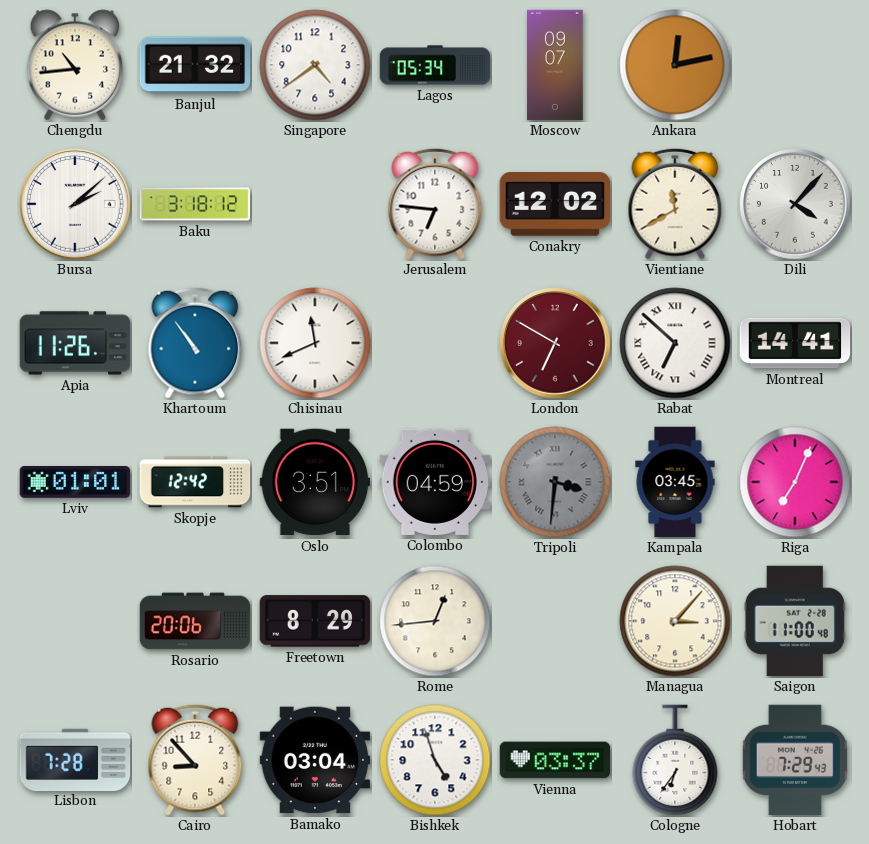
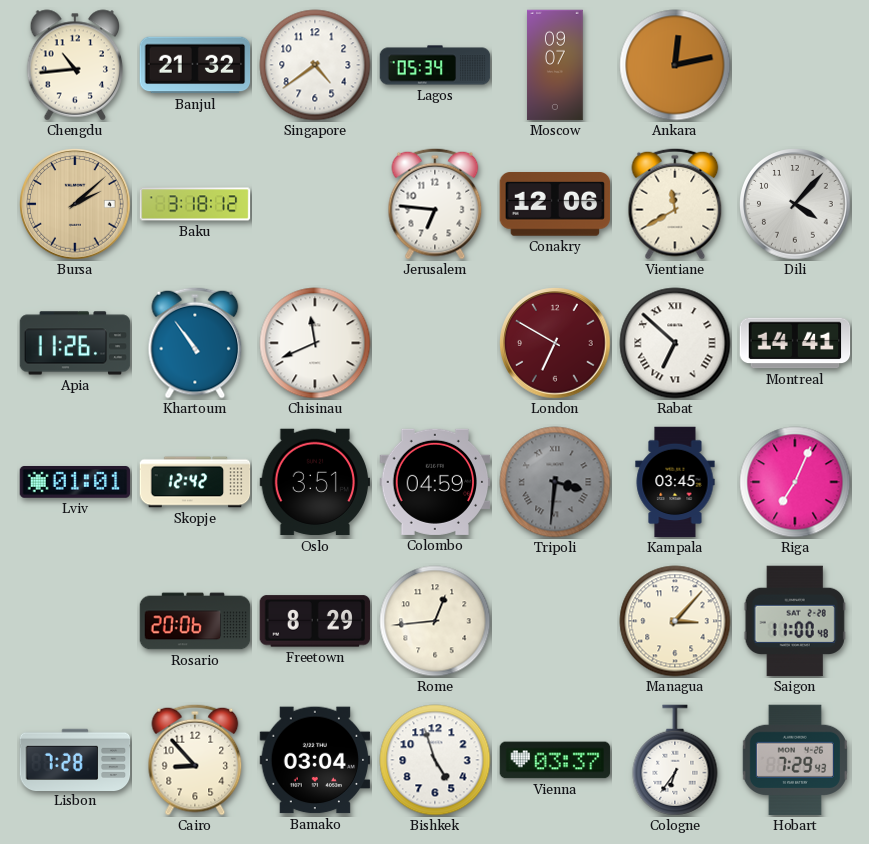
Bursa dial: white -> champagne (75, 204)
Conakry: 12:02 -> 12:06 (555, 205)
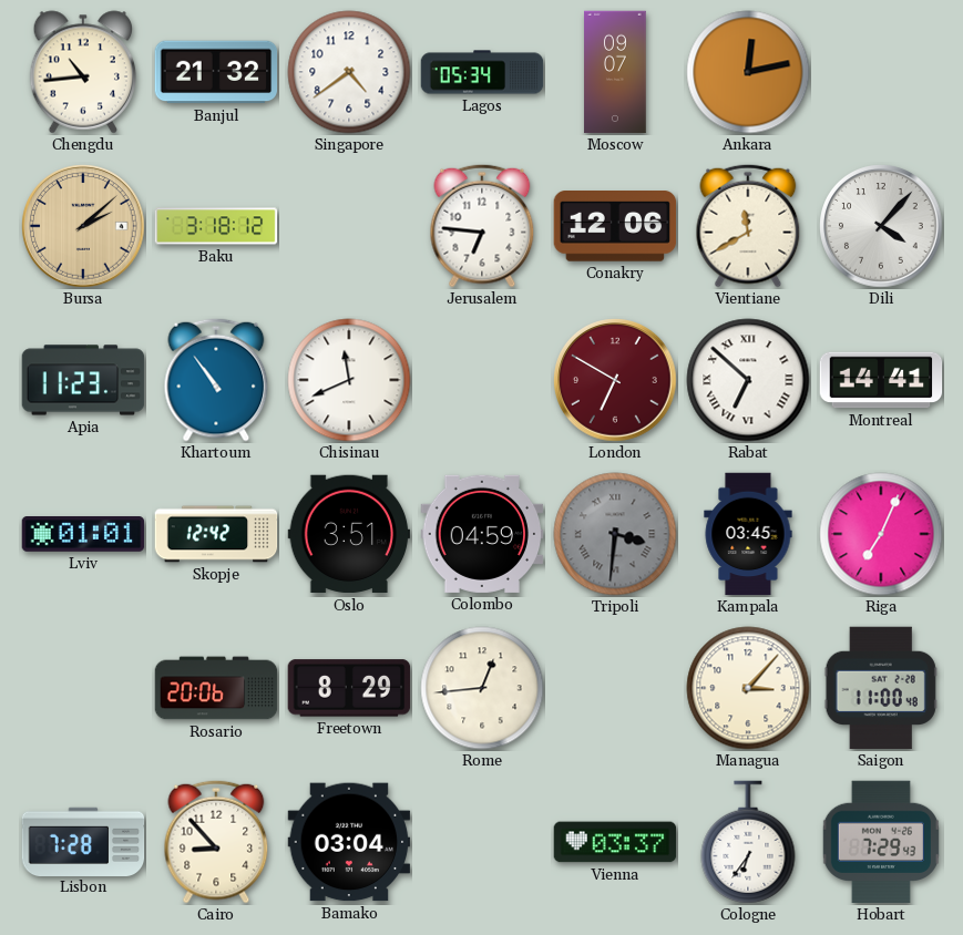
Apia: 11:26 -> 11:23 (83, 380)
Bishkek: 4:57 -> none (435, 760)
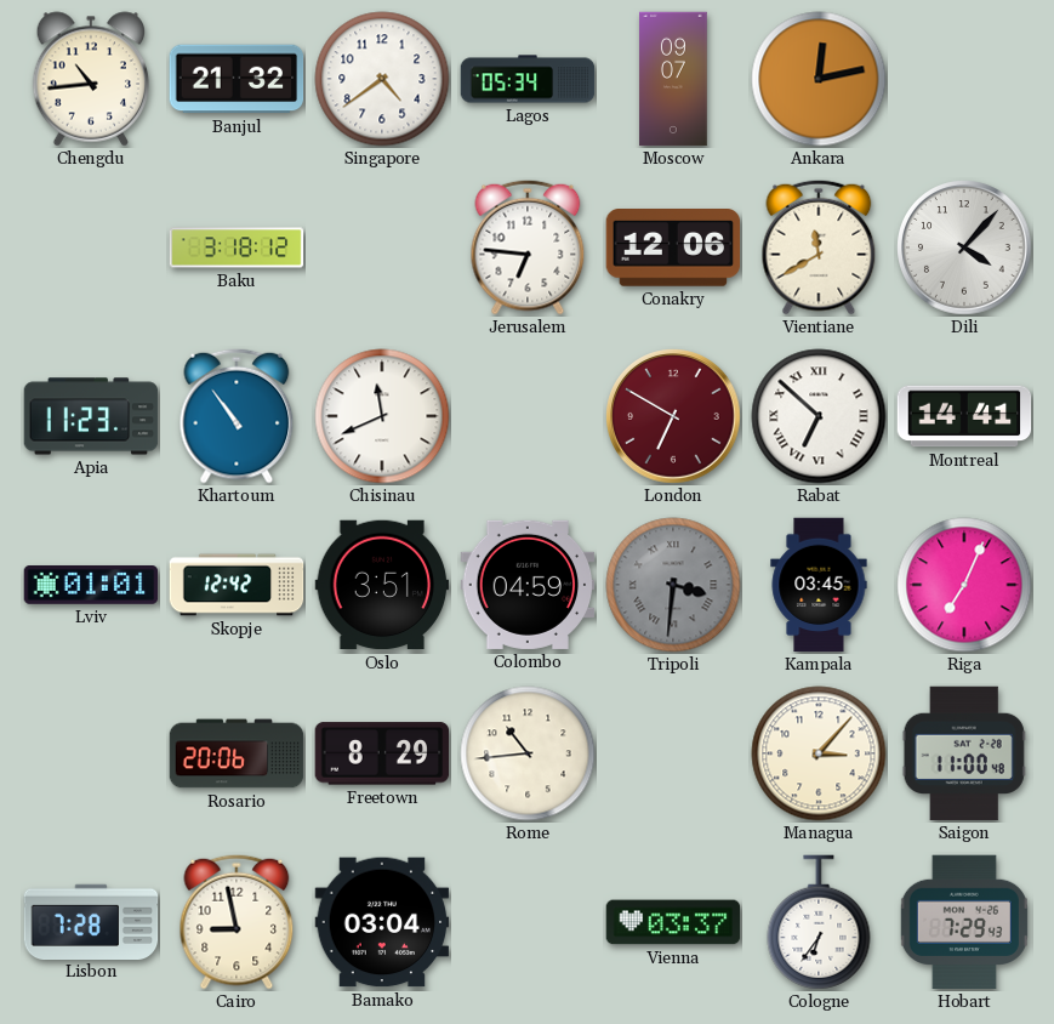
Bursa: 2:08 -> none (83, 226)
Rome: 12:44 -> 10:44 (528, 753)
Cairo: 8:53 -> 8:58 (237, 922)
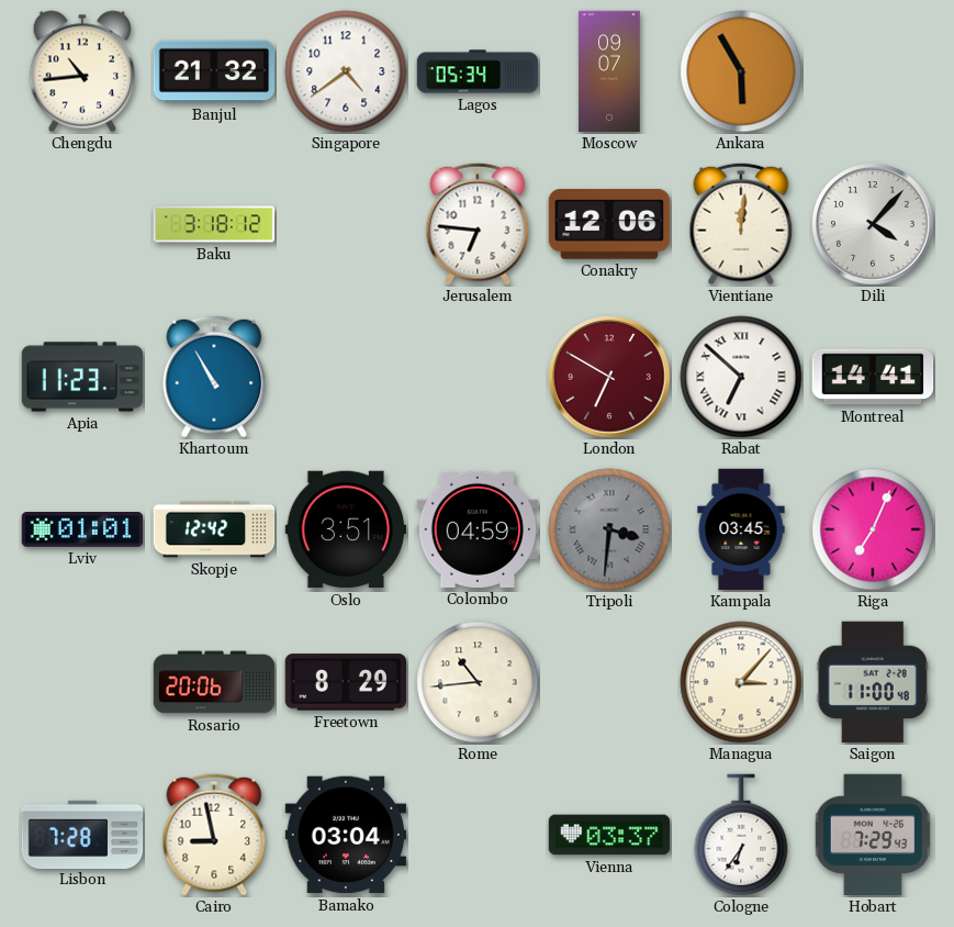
Ankara: 12:13 -> 5:55 (741, 71)
Vientiane: 11:40 -> 12:01 (741, 224)
Khartoum: 10:54 -> 10:55 (214, 377)
Chisinau: 11:41 -> none (382, 416)
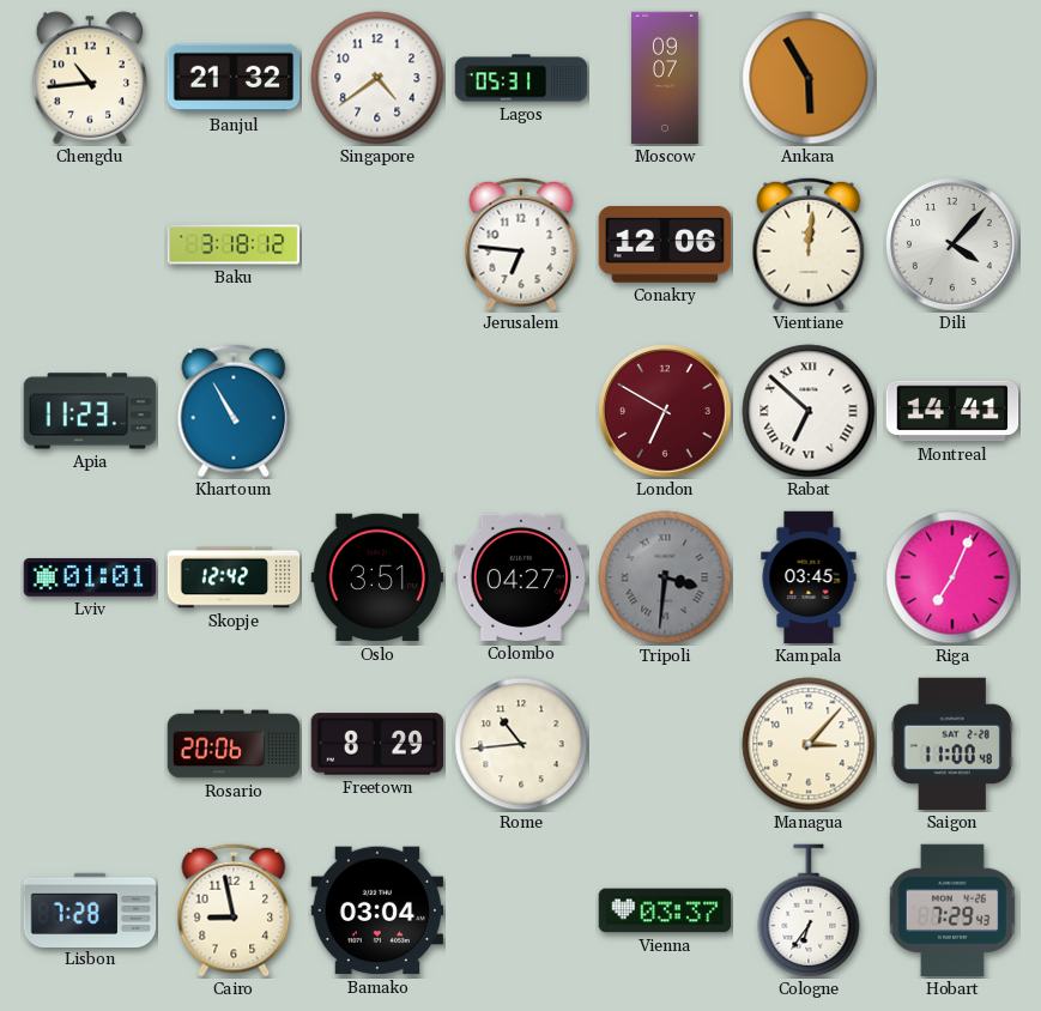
Lagos: 05:34 -> 05:31 (521, 78)
Colombo: 04:59 -> 04:27 (521, 577)
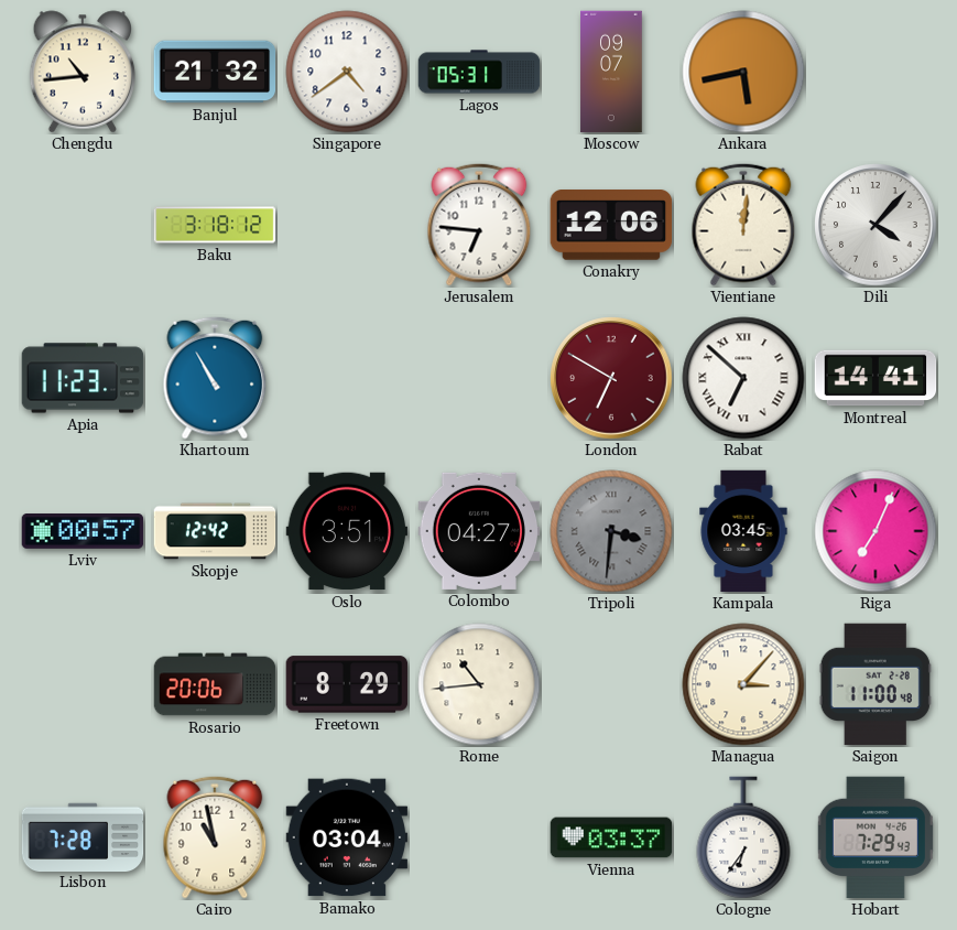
Ankara: 5:55 -> 5:43 (743, 72)
Lviv: 01:01 -> 00:57 (83, 532)
Cairo: 8:58 -> 10:58 (215, 837)
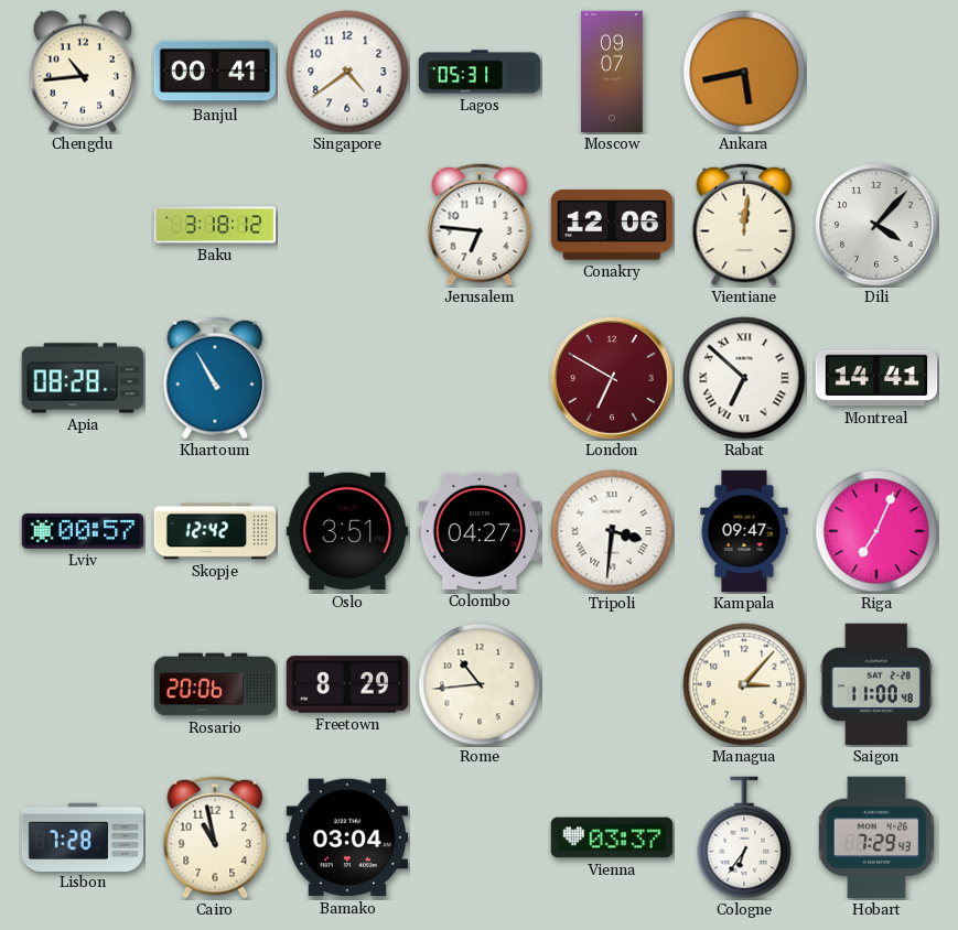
Banjul: 21:32 -> 00:41 (215, 72)
Apia: 11:23 -> 08:28 (83, 378)
Tripoli dial: grey -> white (612, 531)
Kampala: 03:45 -> 09:47 (744, 531)
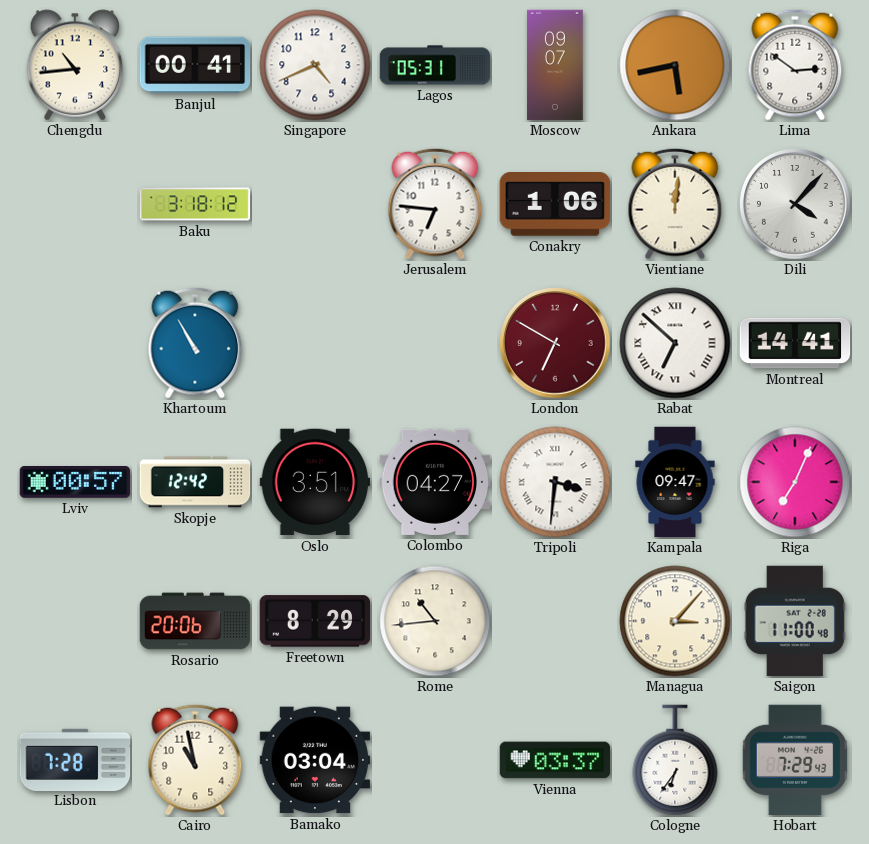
Singapore: 4:39 -> 4:41 (315, 65)
Lima: none -> 2:51 (795, 65)
Conakry: 12:06 -> 1:06 (555, 205)
Apia: 08:28 -> none (83, 378)
